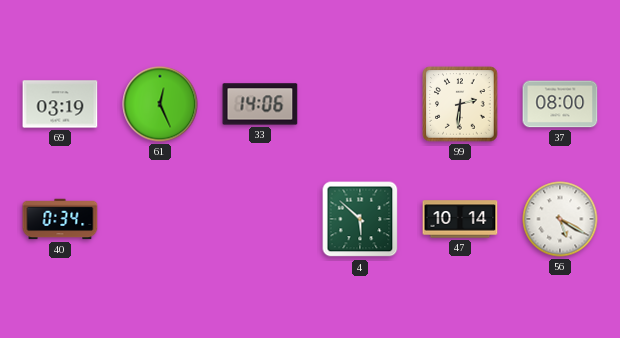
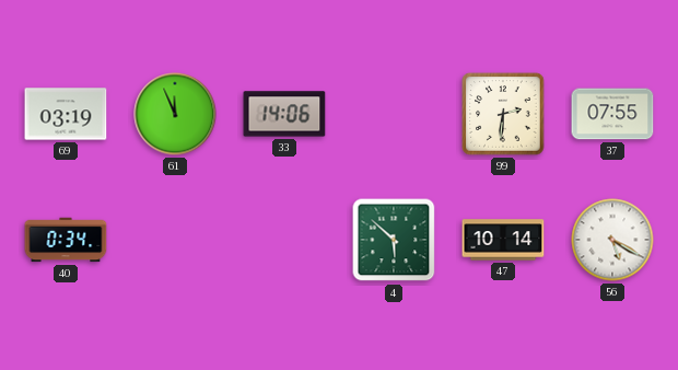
61: 12:26 -> 11:56 (175, 114)
37: 08:00 -> 07:55 (612, 114)
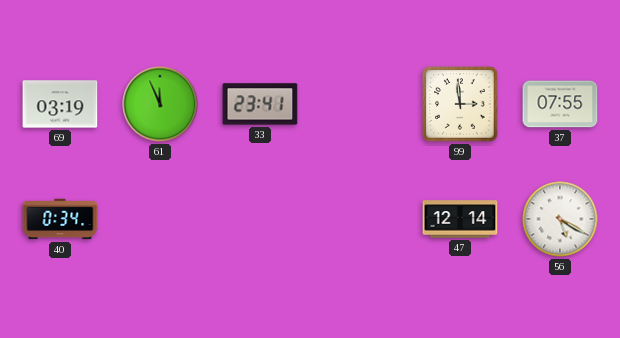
33: 14:06 -> 23:41 (260, 104)
99: 2:31 -> 2:59 (460, 104)
4: 5:52 -> none (394, 240)
47: 10:14 -> 12:14 (460, 219)
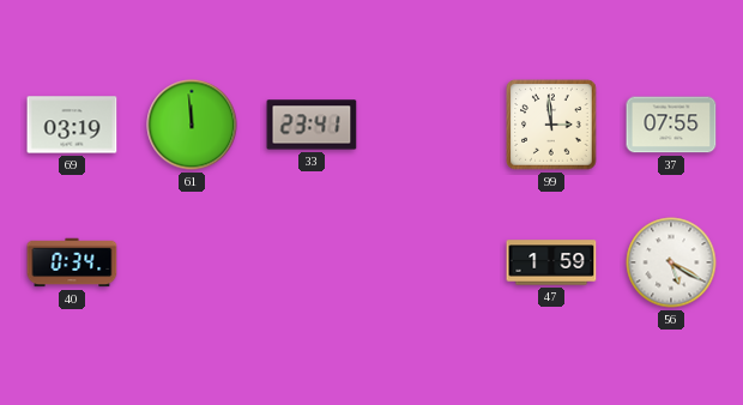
61: 11:56 -> 11:59 (192, 125)
47: 12:14 -> 1:59 (551, 262)
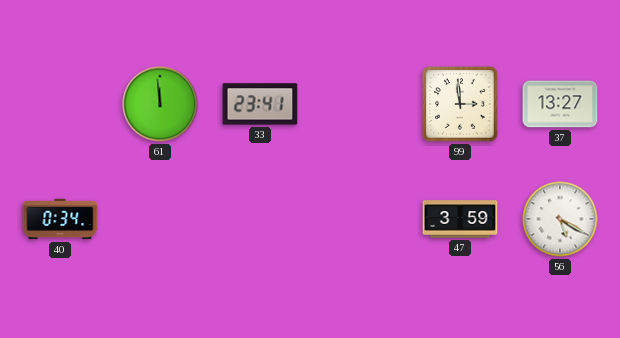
69: 03:19 -> none (72, 125)
37: 07:55 -> 13:27 (560, 104)
47: 1:59 -> 3:59 (460, 219)
